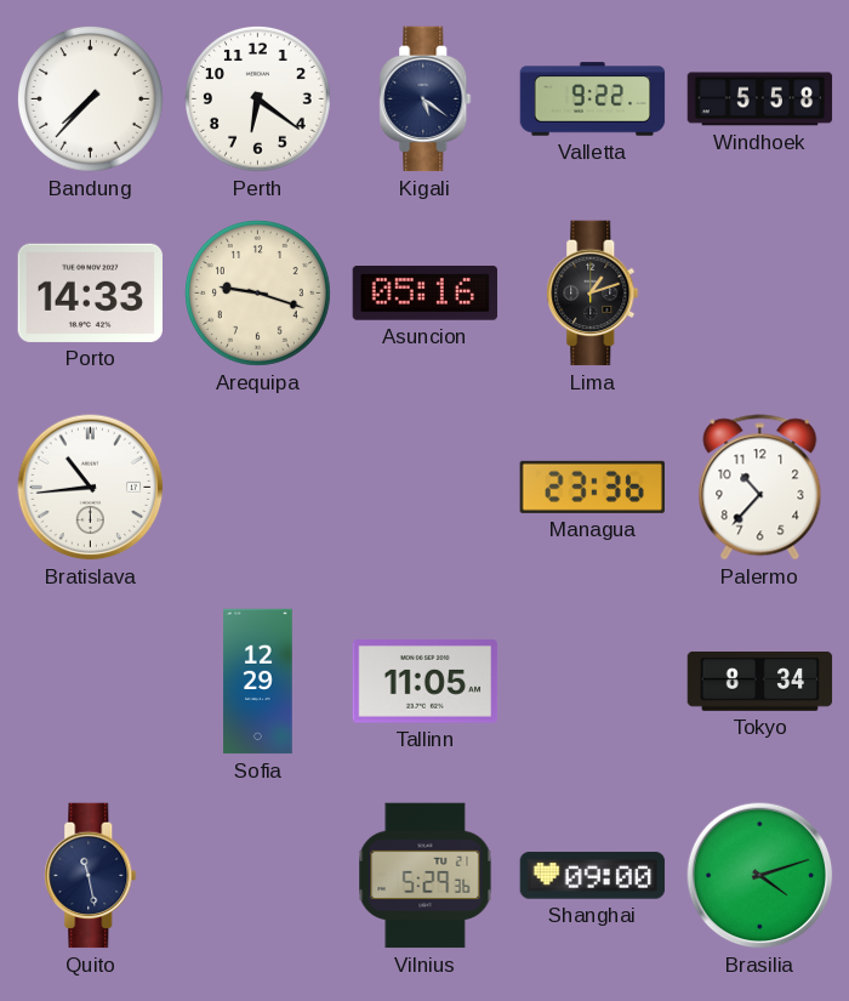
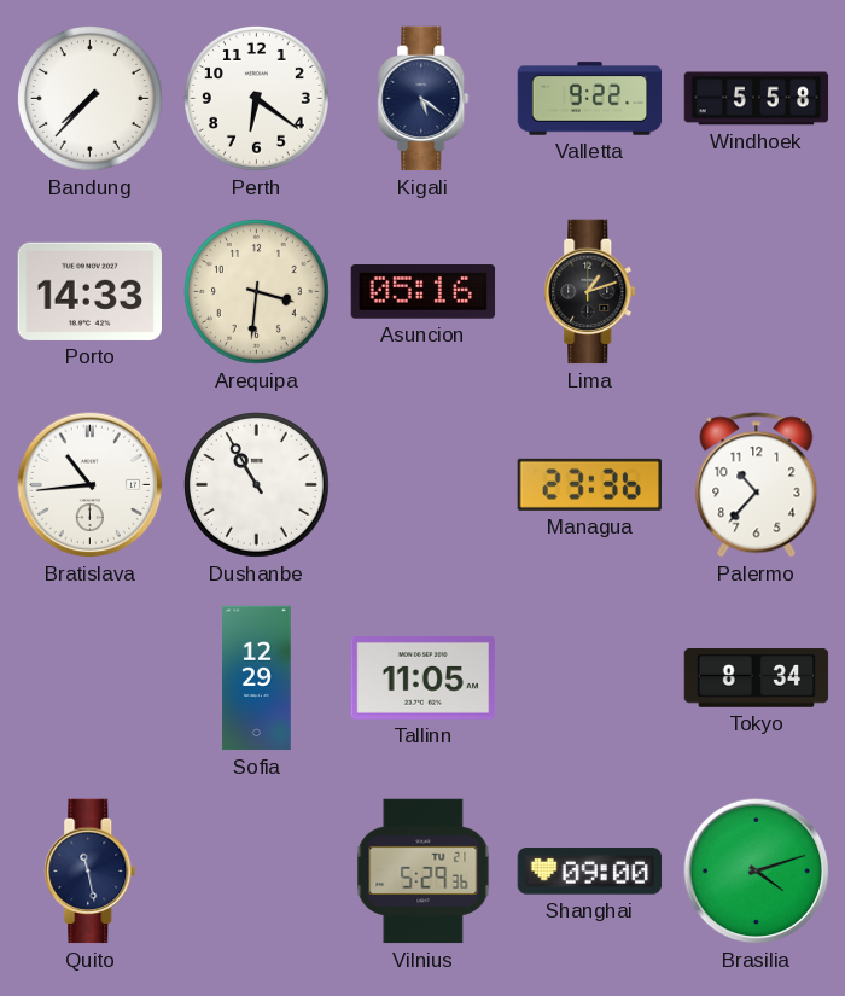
Arequipa: 9:18 -> 3:31 (257, 292)
Dushanbe: none -> 10:55 (257, 485)
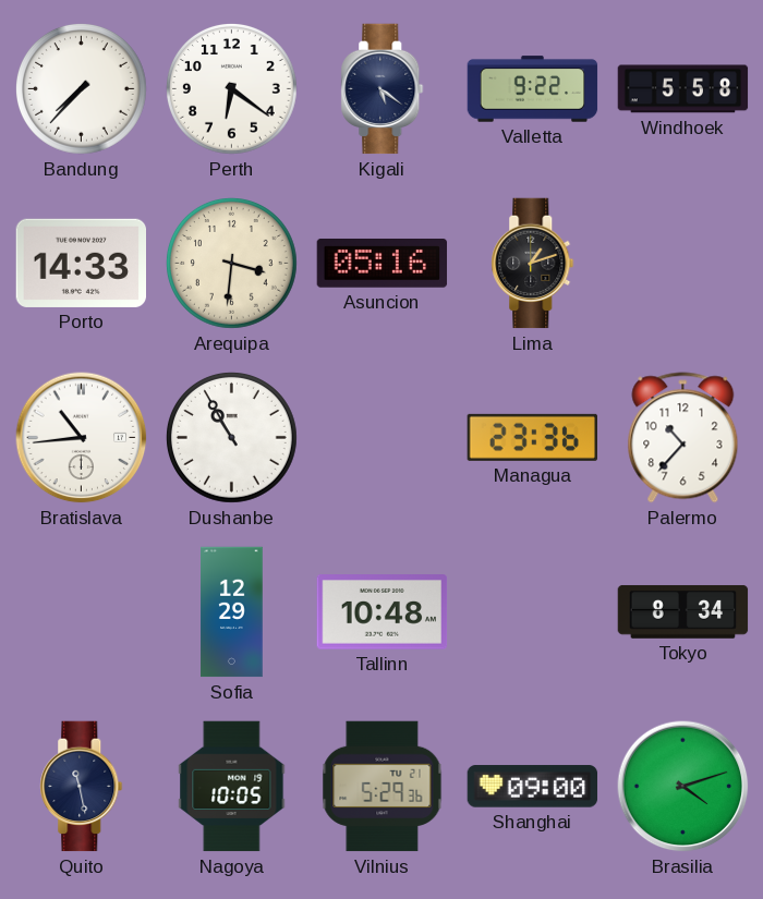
Tallinn: 11:05 -> 10:48 (383, 612)
Nagoya: none -> 10:05 (232, 787)
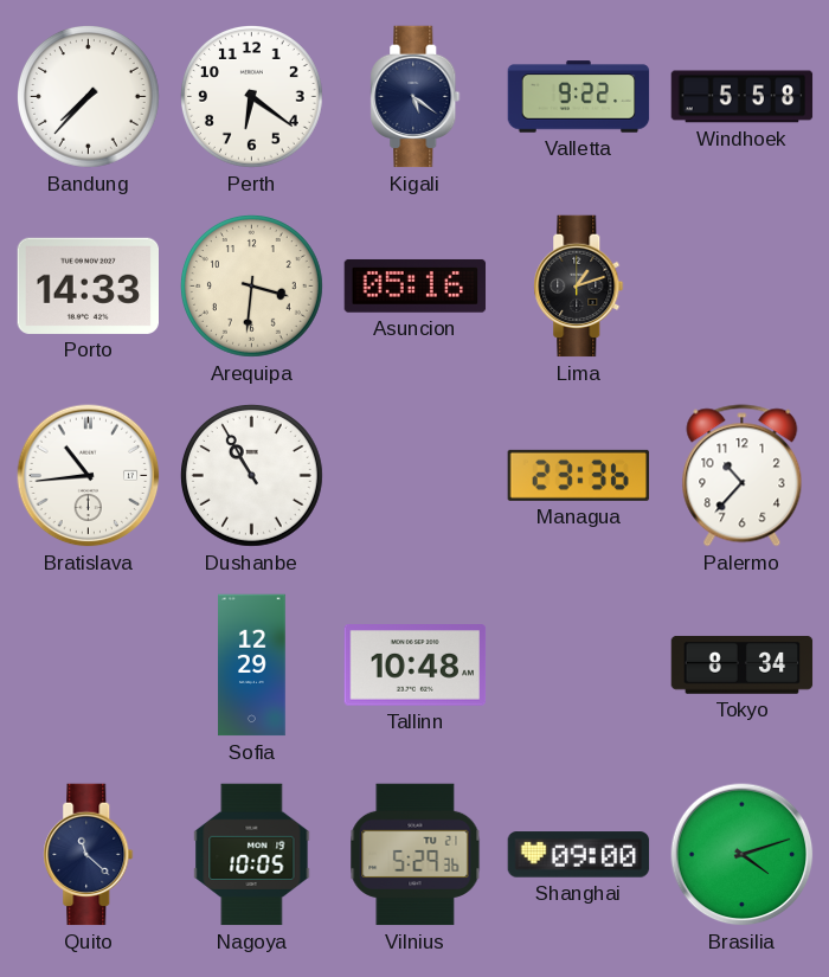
Quito: 11:28 -> 11:22 (89, 855)
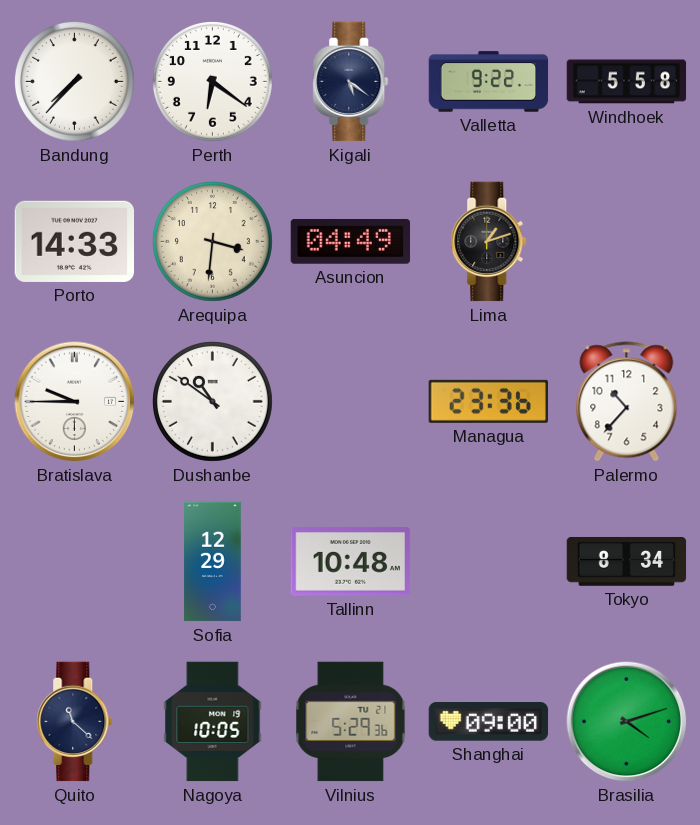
Asuncion: 05:16 -> 04:49 (351, 242)
Bratislava: 10:44 -> 9:45 (75, 402)
Dushanbe: 10:55 -> 10:51 (213, 402)
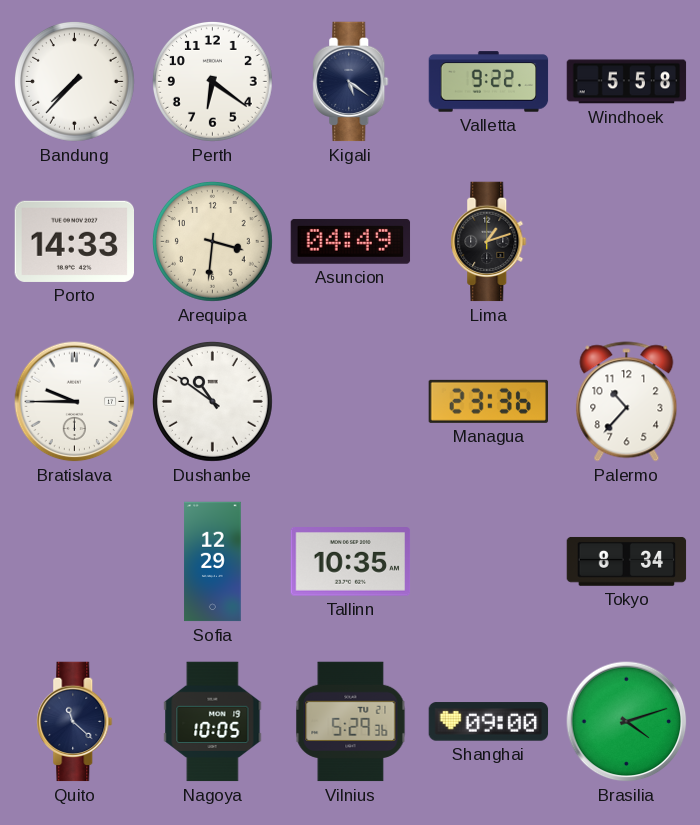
Tallinn: 10:48 -> 10:35 (351, 562)
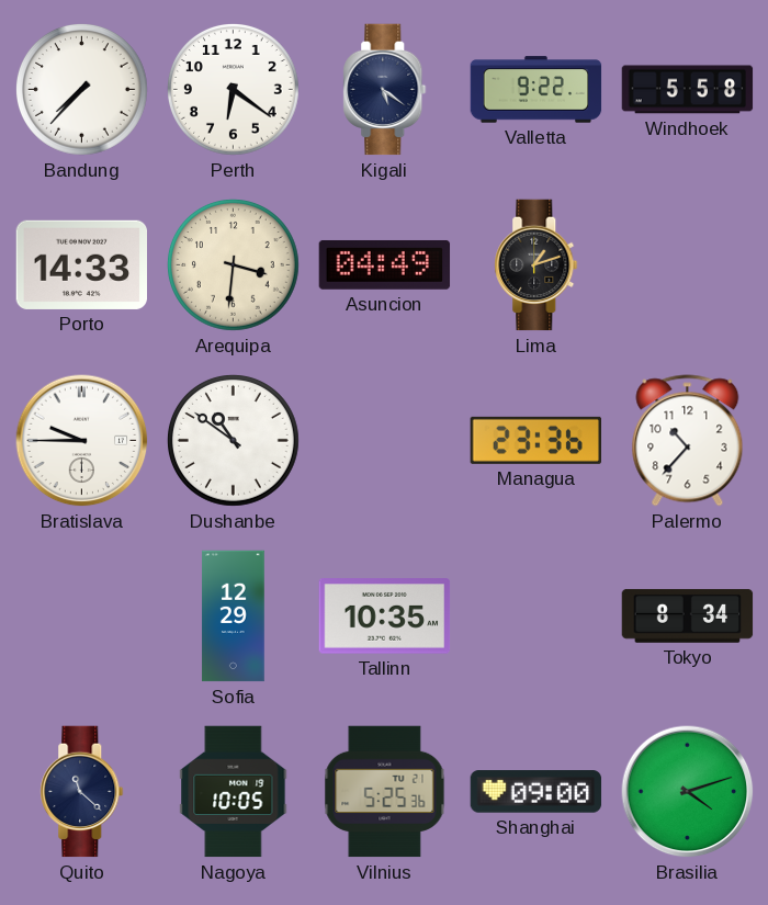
Vilnius: 5:29 -> 5:25 (385, 792)
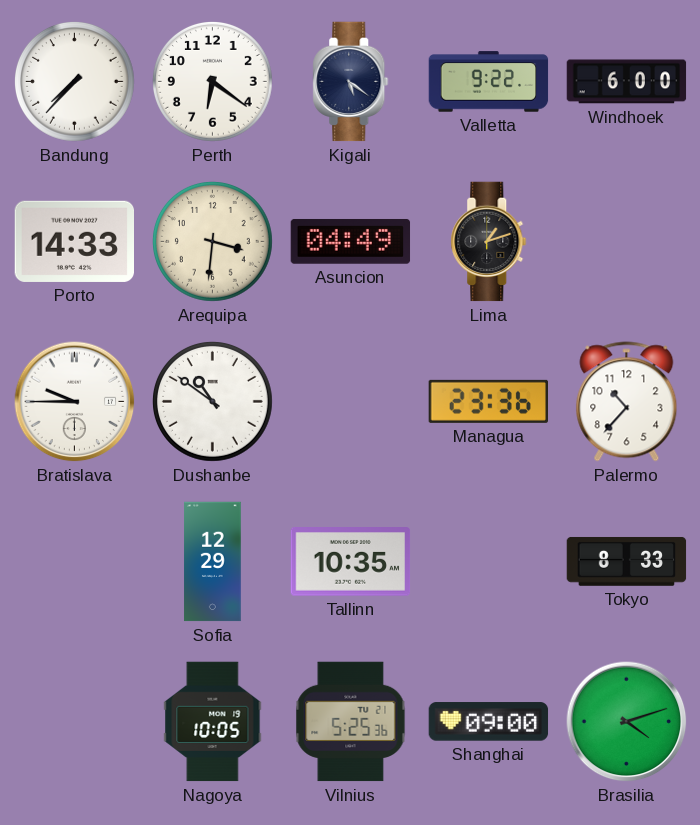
Windhoek: 5:58 -> 6:00 (627, 82)
Tokyo: 8:34 -> 8:33 (627, 561)
Quito: 11:22 -> none (82, 792)
